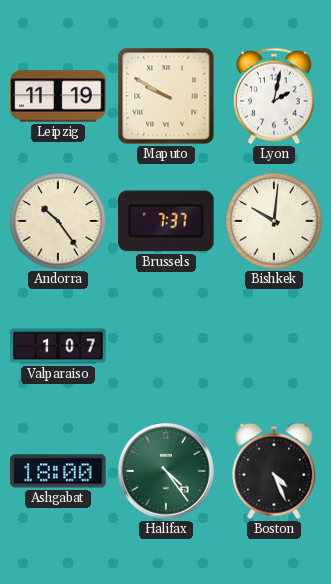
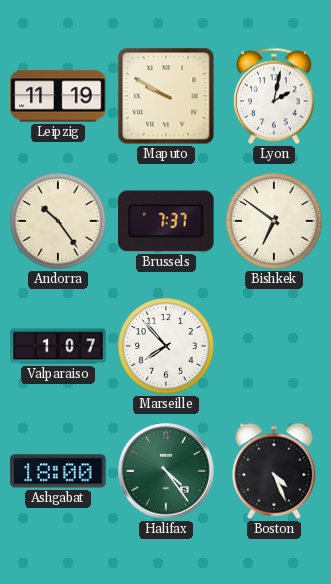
Bishkek: 10:01 -> 6:51 (274, 221)
Marseille: none -> 7:53 (166, 346)
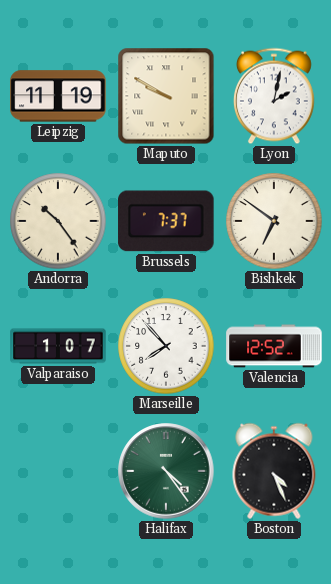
Valencia: none -> 12:52 (274, 346)
Ashgabat: 18:00 -> none (58, 471)
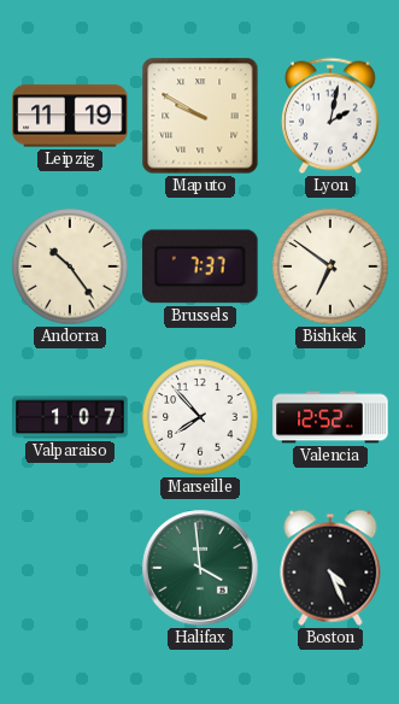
Halifax: 4:24 -> 3:59 (200, 568)
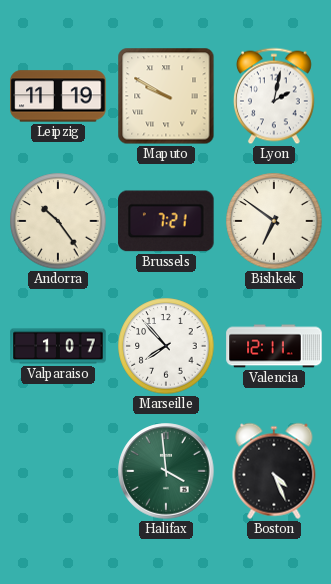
Brussels: 7:37 -> 7:21 (166, 221)
Valencia: 12:52 -> 12:11 (274, 346)
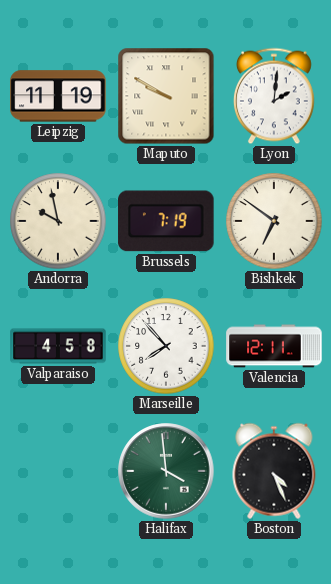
Lyon: 2:02 -> 2:01 (274, 96)
Andorra: 10:24 -> 9:58 (58, 221)
Brussels: 7:21 -> 7:19 (166, 221)
Valparaiso: 1:07 -> 4:58 (58, 346)
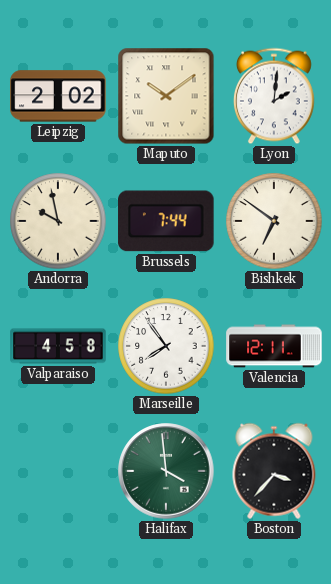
Leipzig: 11:19 -> 2:02 (58, 96)
Maputo: 9:50 -> 10:09 (166, 96)
Brussels: 7:19 -> 7:44 (166, 221)
Marseille: 7:53 -> 7:54 (166, 346)
Boston: 4:26 -> 3:37 (274, 471)
